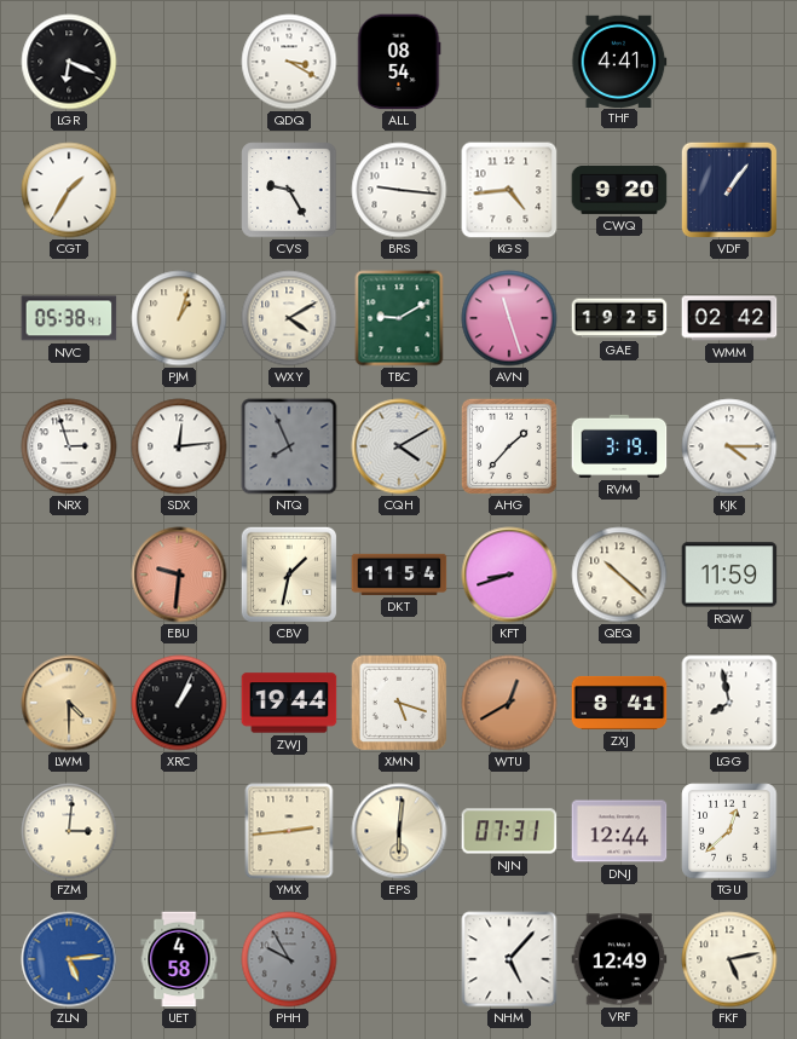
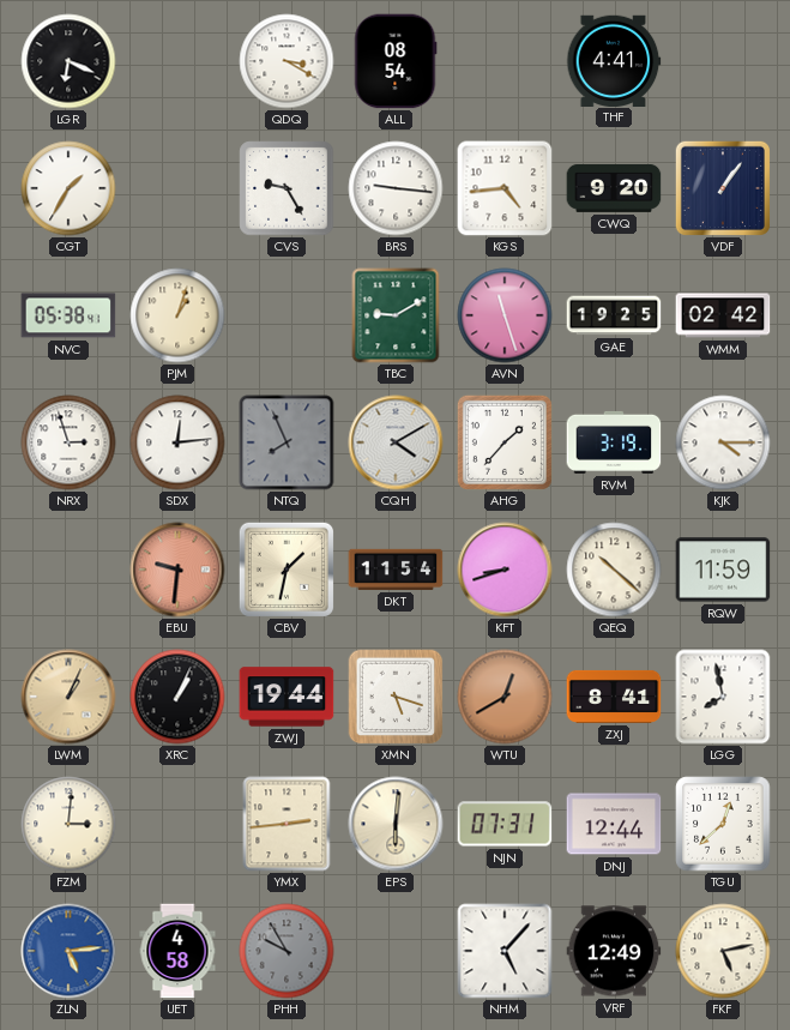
WXY: 4:10 -> none (289, 318)
LWM: 4:30 -> 1:04 (68, 697)
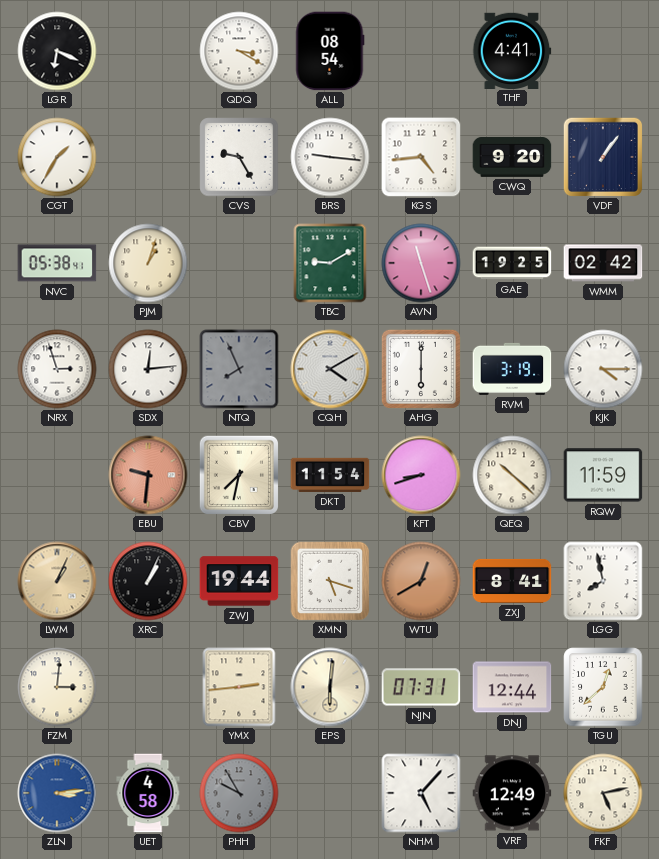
AHG: 1:37 -> 6:00 (421, 369)
CBV: 1:32 -> 7:32 (238, 474)
ZLN: 5:14 -> 3:14 (57, 793)
